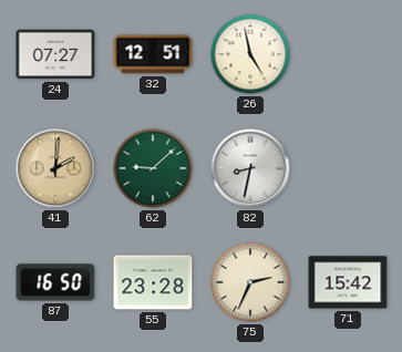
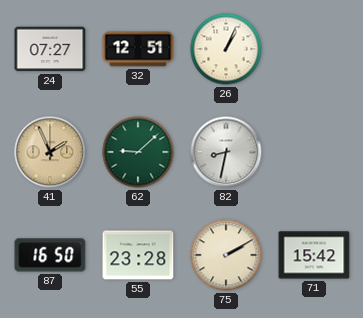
26: 4:58 -> 1:04 (226, 49)
41: 2:01 -> 1:56 (50, 152)
75: 2:34 -> 2:10 (226, 255)
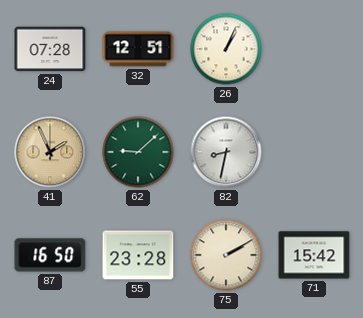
24: 07:27 -> 07:28 (50, 49)
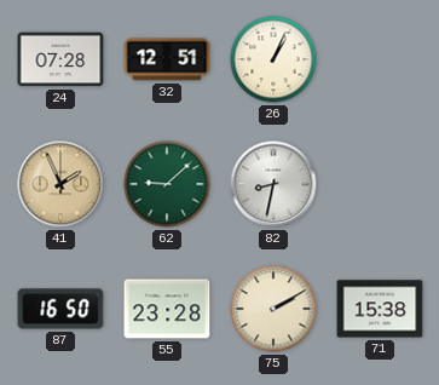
71: 15:42 -> 15:38 (380, 309)
